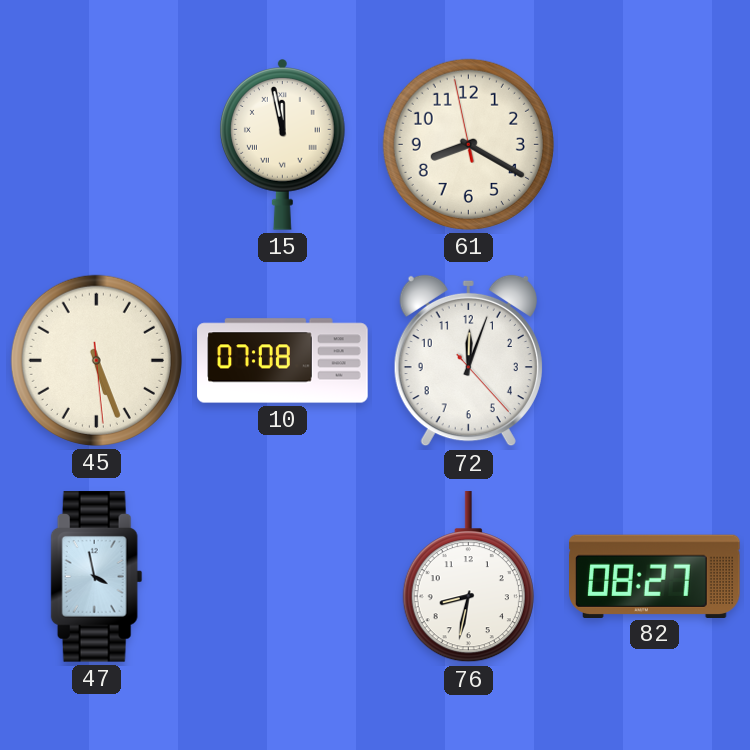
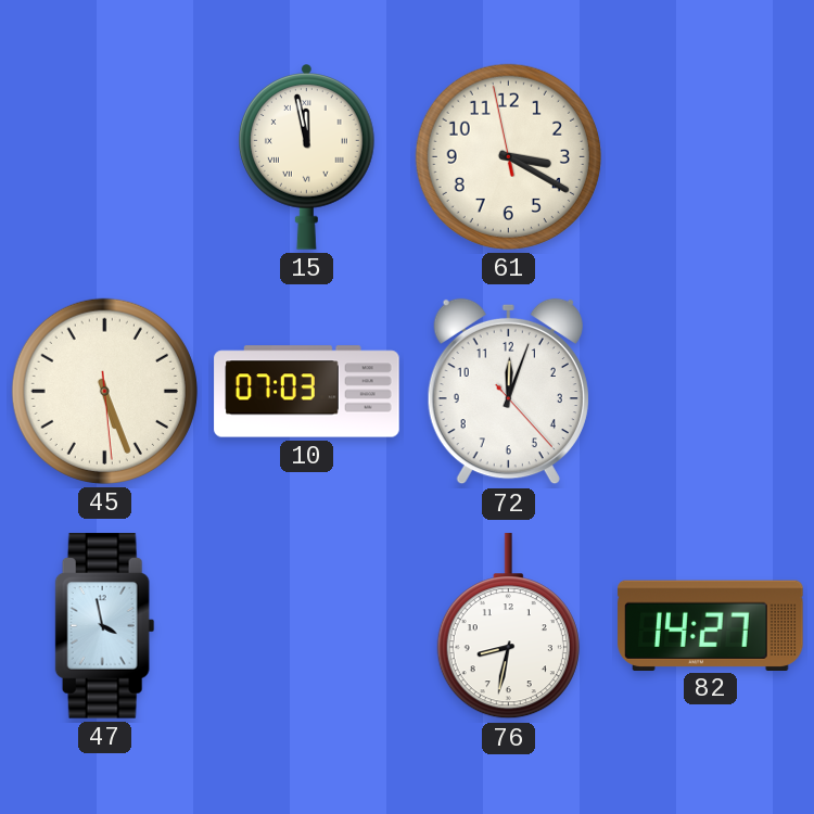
61: 8:19 -> 3:19 (508, 156)
10: 07:08 -> 07:03 (307, 392)
82: 08:27 -> 14:27 (711, 625)
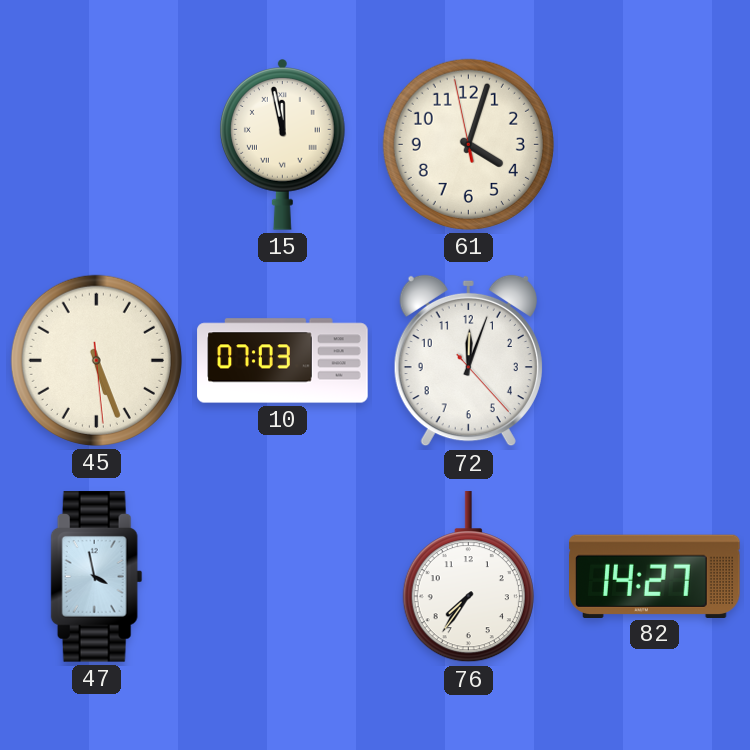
61: 3:19 -> 4:02 (468, 144)
76: 8:32 -> 7:36 (468, 577)
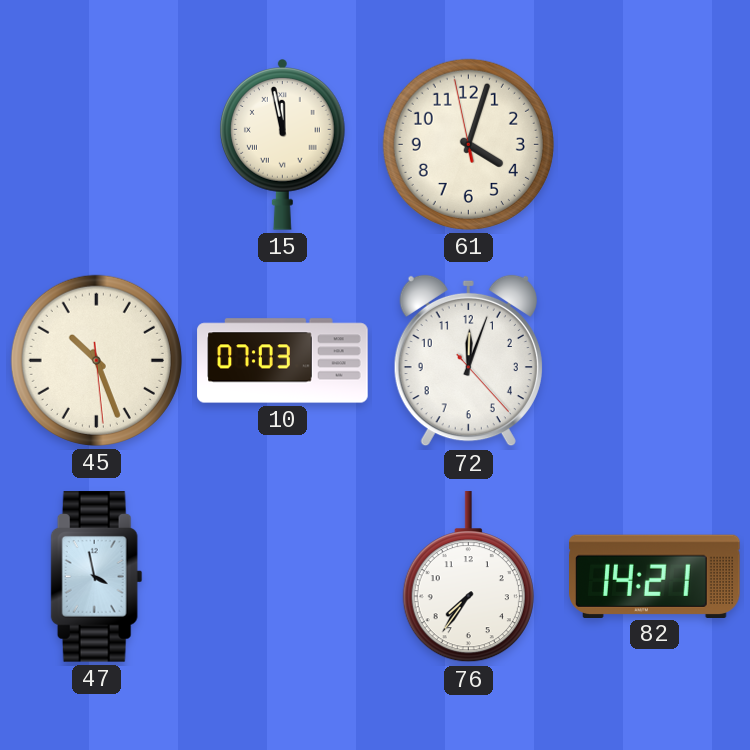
45: 5:26 -> 10:26 (96, 360)
82: 14:27 -> 14:21 (655, 576)
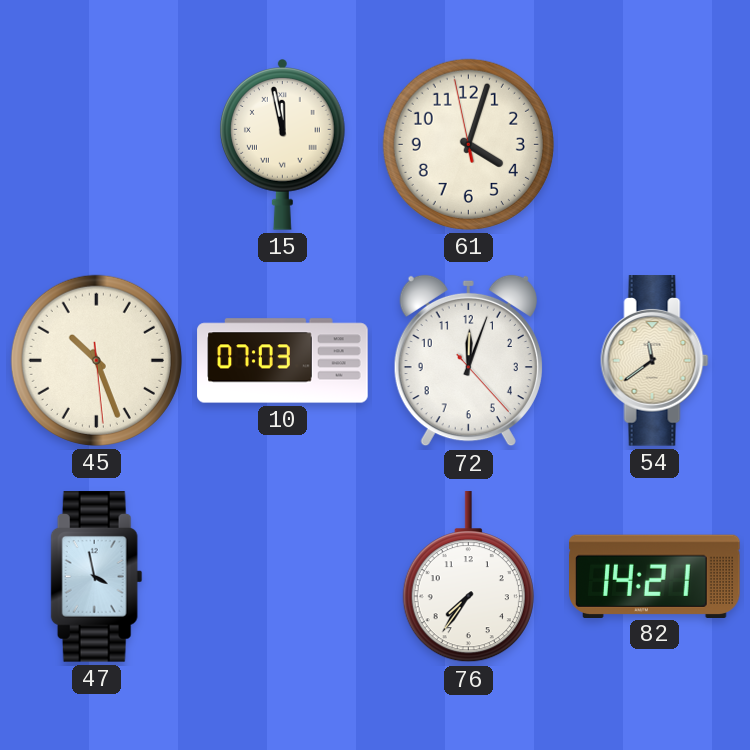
54: none -> 11:39 (655, 361)
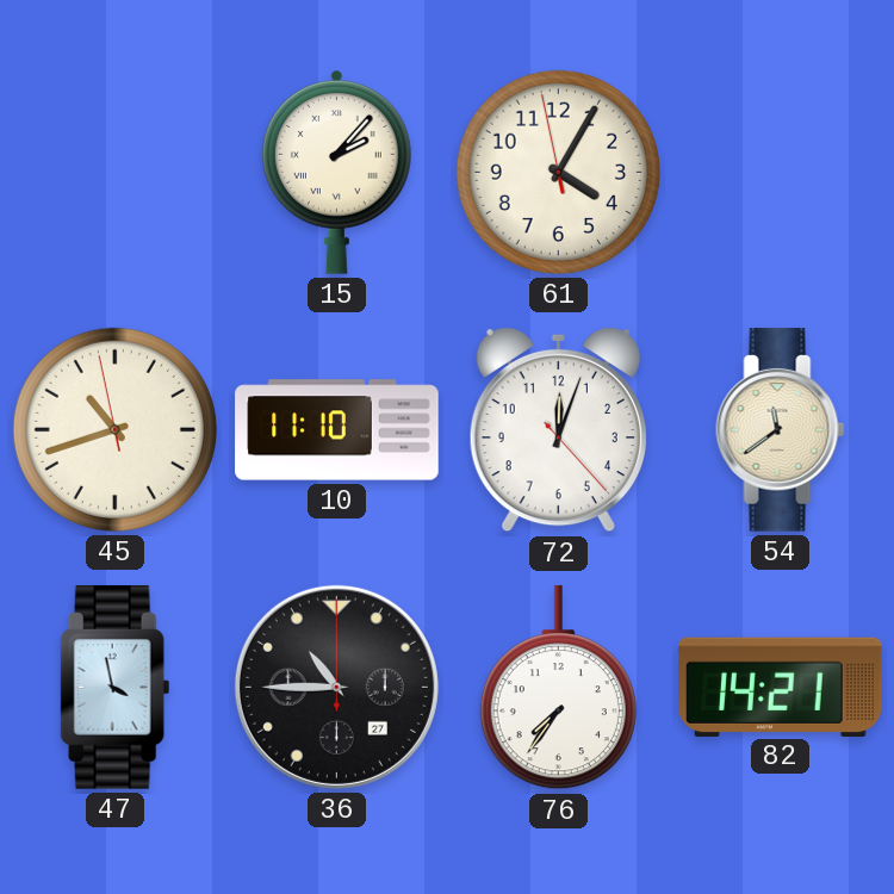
15: 11:58 -> 2:07 (336, 173)
61: 4:02 -> 4:04 (558, 172)
45: 10:26 -> 10:41 (114, 429)
10: 07:03 -> 11:10 (337, 430)
36: none -> 10:45 (336, 687)
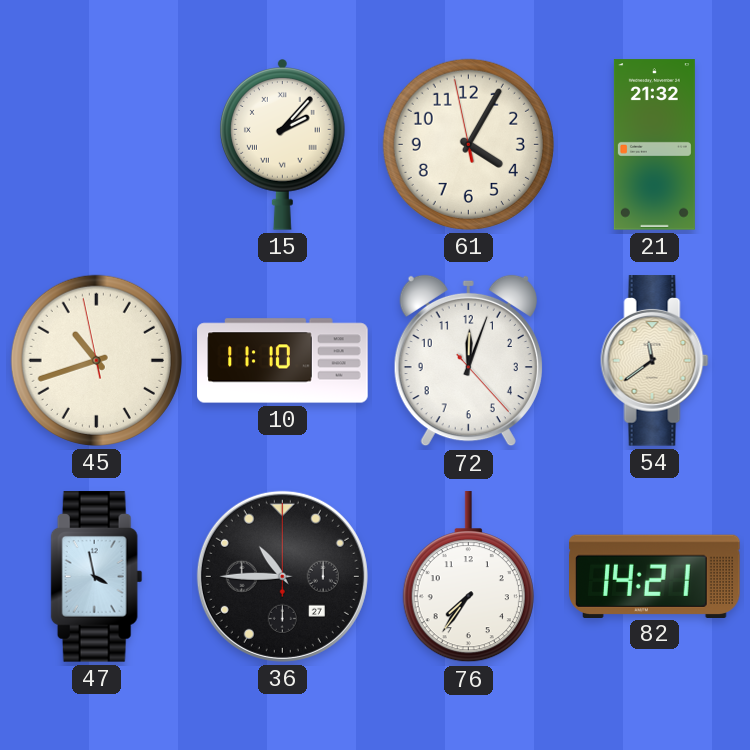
21: none -> 21:32 (654, 145)
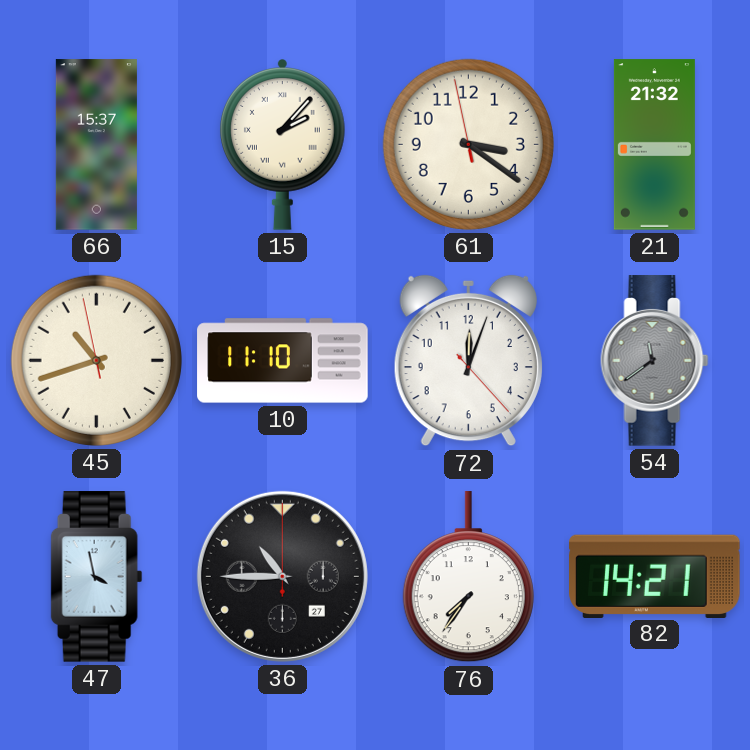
66: none -> 15:37 (96, 145)
61: 4:04 -> 3:20 (468, 144)
54 dial: cream -> grey (655, 361)
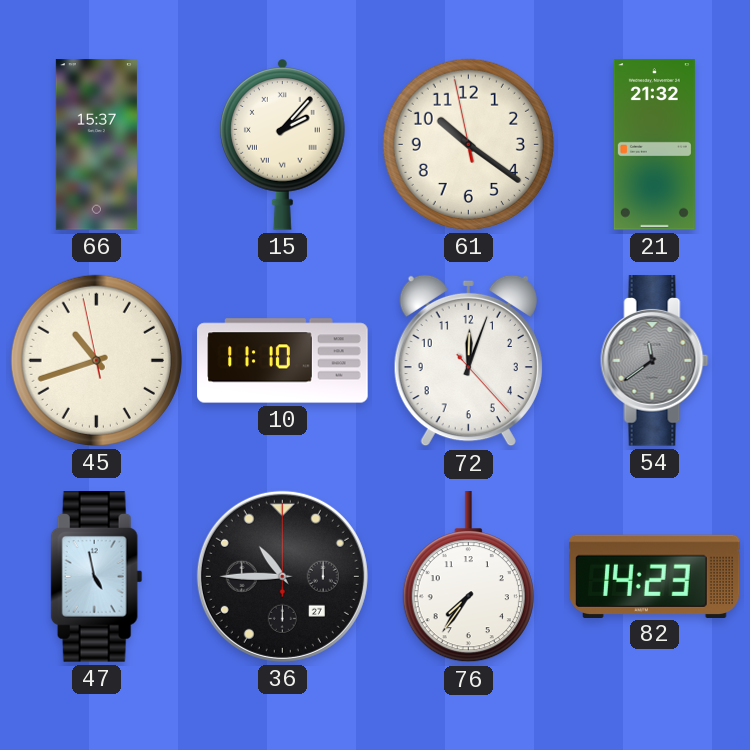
61: 3:20 -> 10:20 (468, 144)
47: 3:58 -> 4:58 (97, 577)
82: 14:21 -> 14:23 (655, 576)
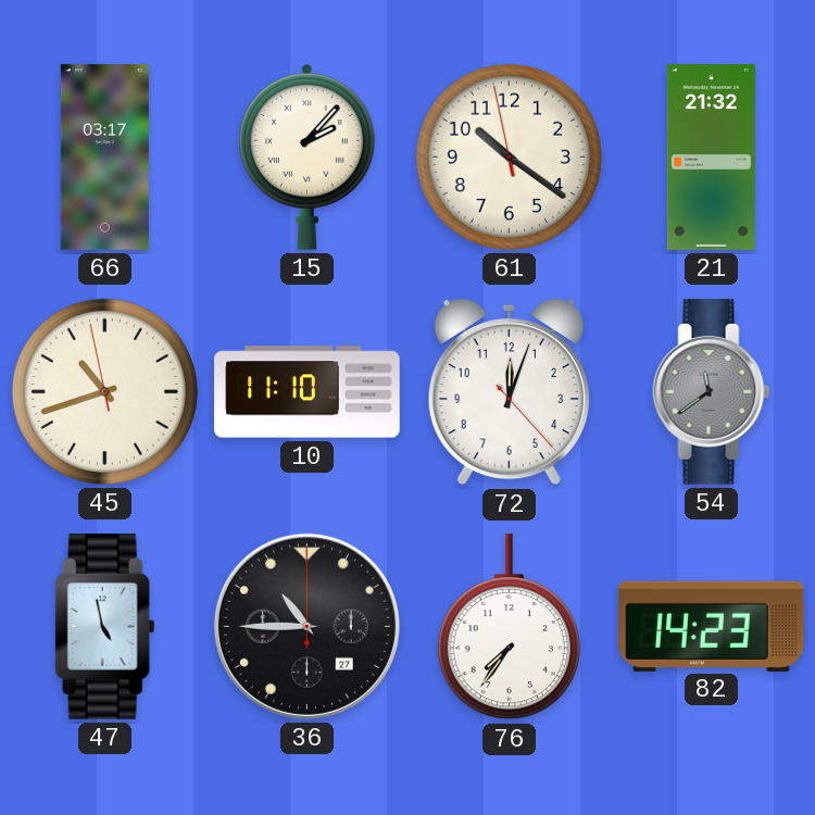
66: 15:37 -> 03:17 (104, 158)
